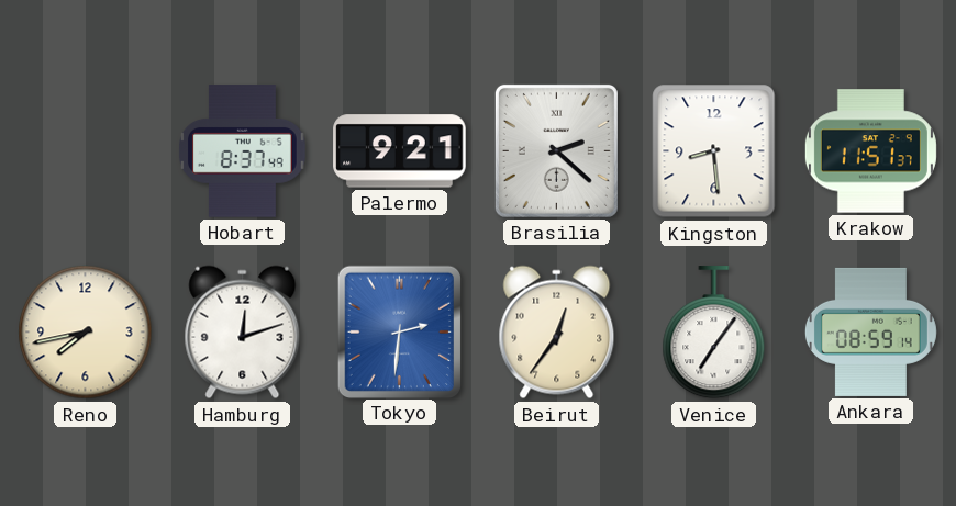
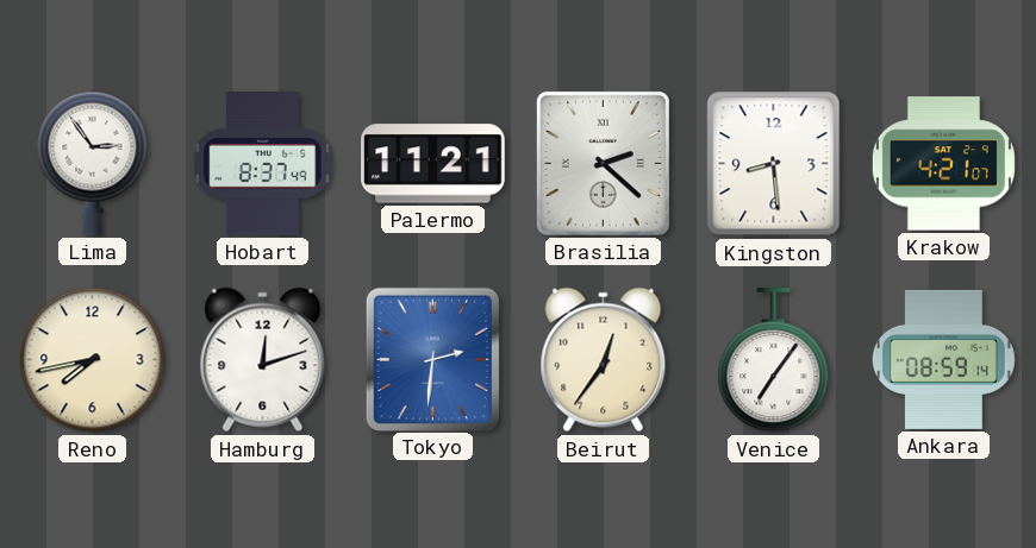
Lima: none -> 2:54 (93, 163)
Palermo: 9:21 -> 11:21 (433, 164)
Krakow: 11:51 -> 4:21 (943, 164)
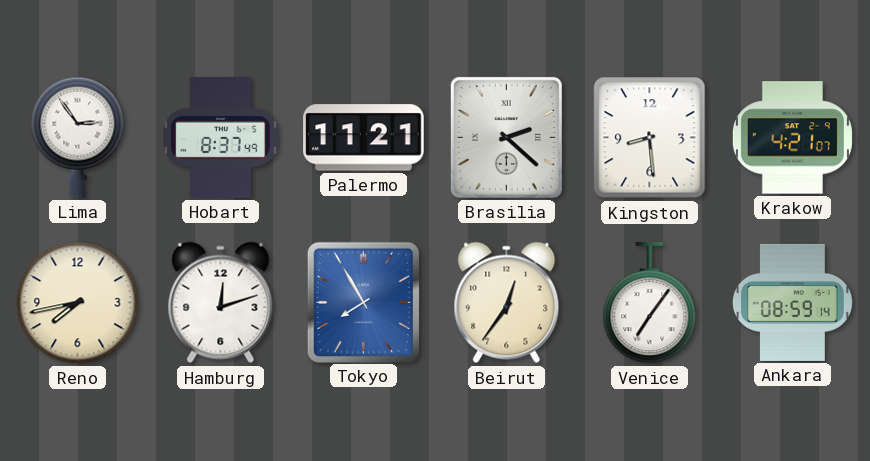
Tokyo: 2:31 -> 7:55 (363, 302)
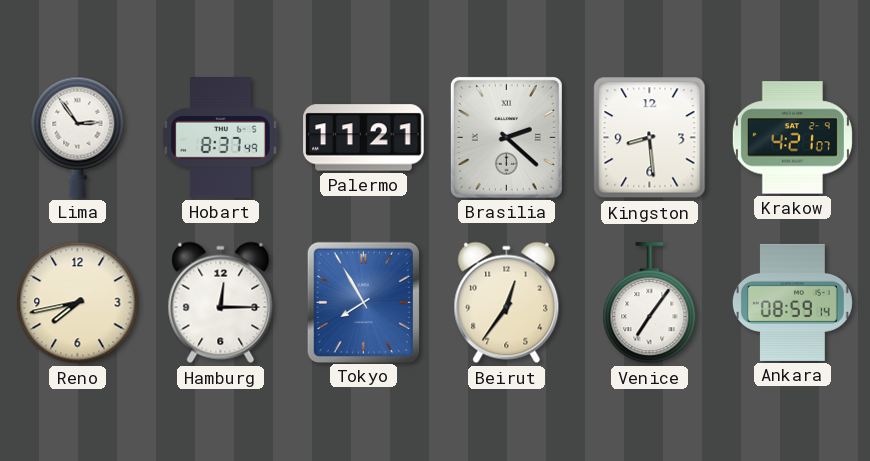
Hamburg: 12:12 -> 12:15 (221, 303)
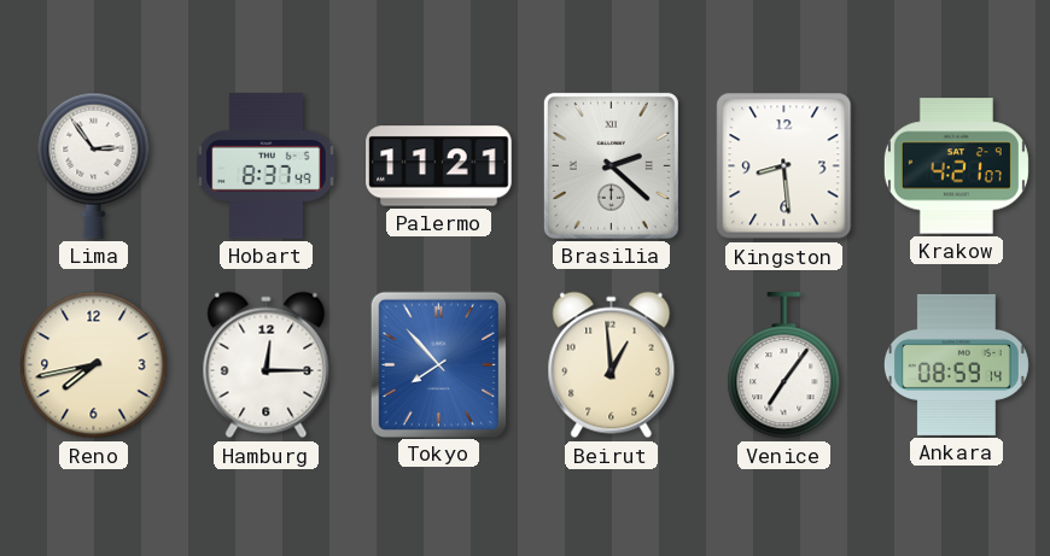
Tokyo: 7:55 -> 7:53 (438, 364)
Beirut: 12:36 -> 12:59 (612, 365)
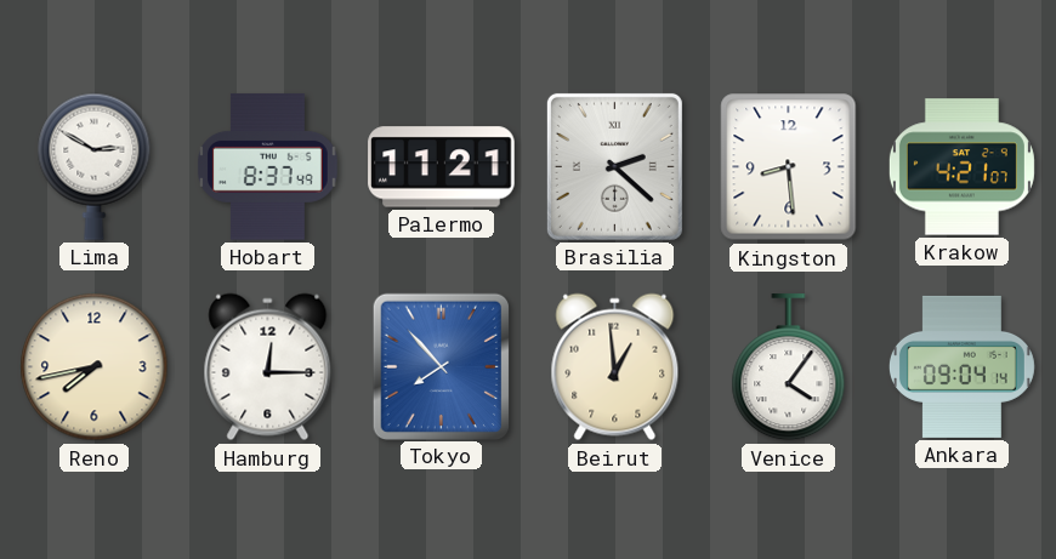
Lima: 2:54 -> 2:50 (95, 166)
Venice: 7:06 -> 4:06 (789, 367)
Ankara: 08:59 -> 09:04 (961, 366)
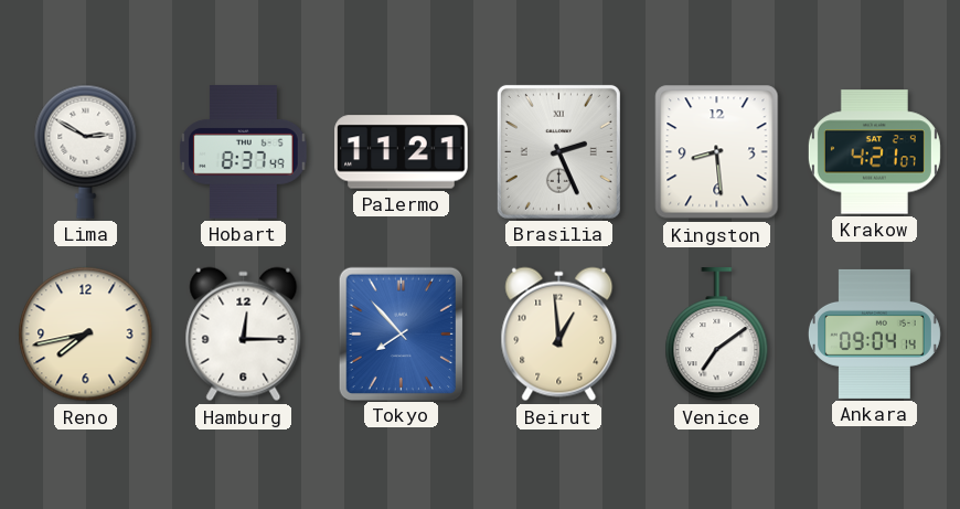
Brasilia: 2:22 -> 2:26 (558, 151)
Venice: 4:06 -> 7:09 (717, 335)
